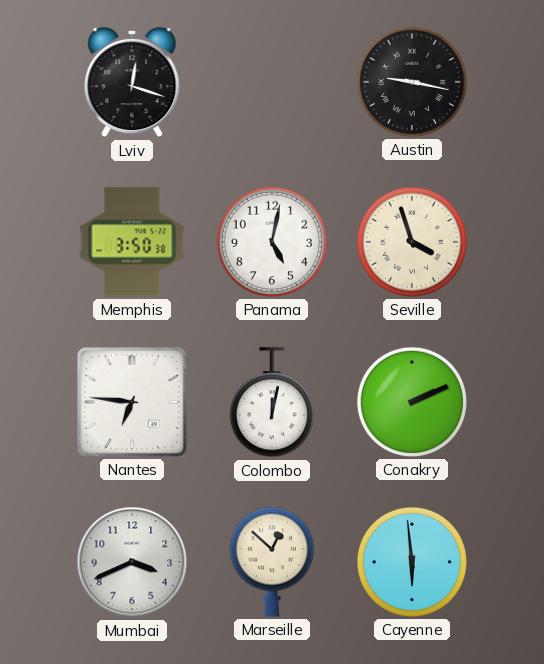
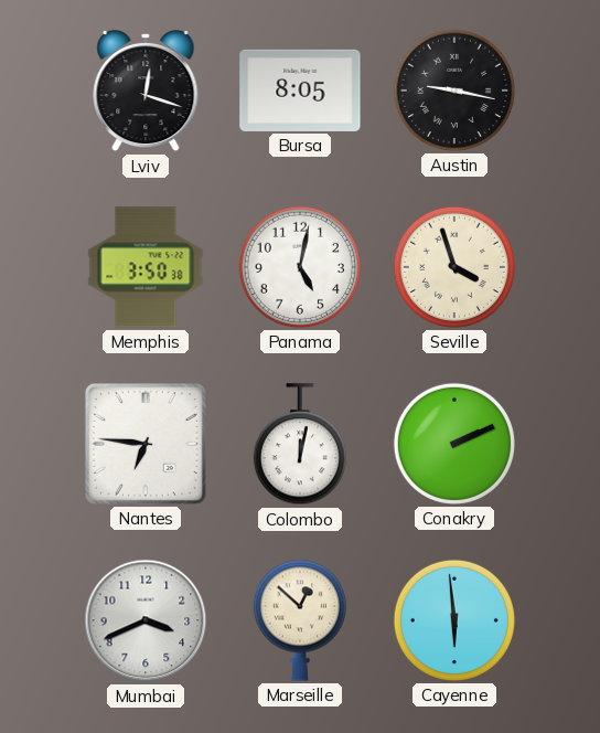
Bursa: none -> 8:05 (300, 91)
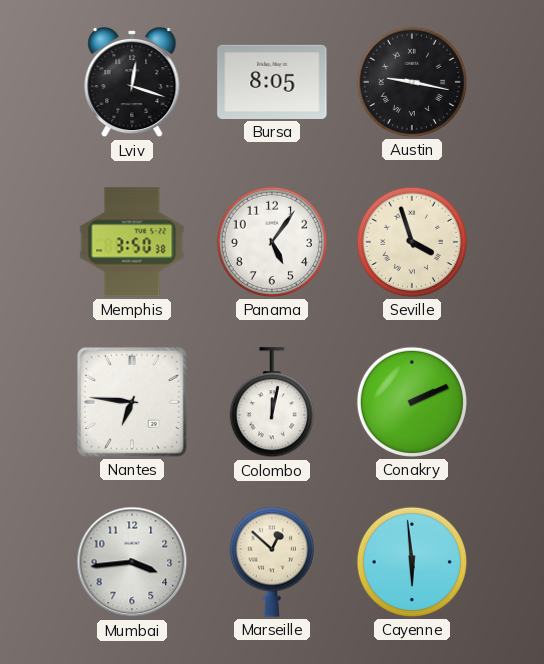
Panama: 5:02 -> 5:06 (272, 242)
Mumbai: 3:41 -> 3:44 (132, 562)
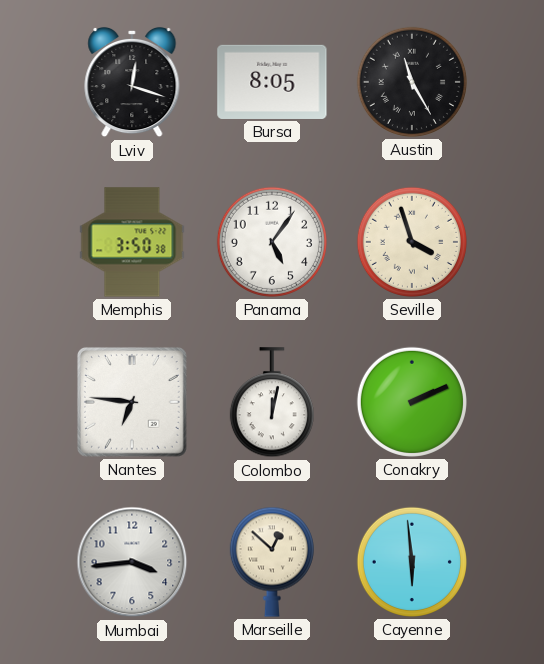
Austin: 9:17 -> 11:25 (412, 82)
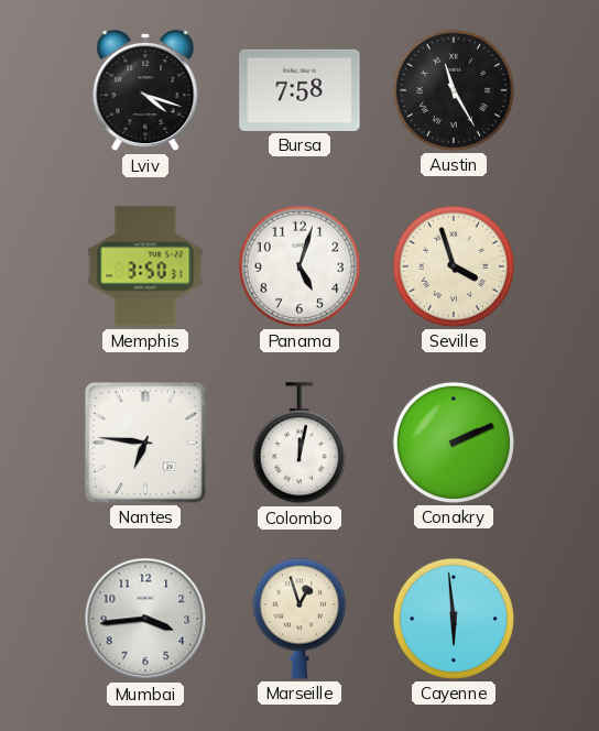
Lviv: 12:18 -> 4:18 (145, 90)
Bursa: 8:05 -> 7:58 (299, 90)
Memphis: 3:50:38 -> 3:50:31 (145, 266)
Panama: 5:06 -> 5:03 (299, 266)
Marseille: 12:52 -> 12:57 (299, 619)
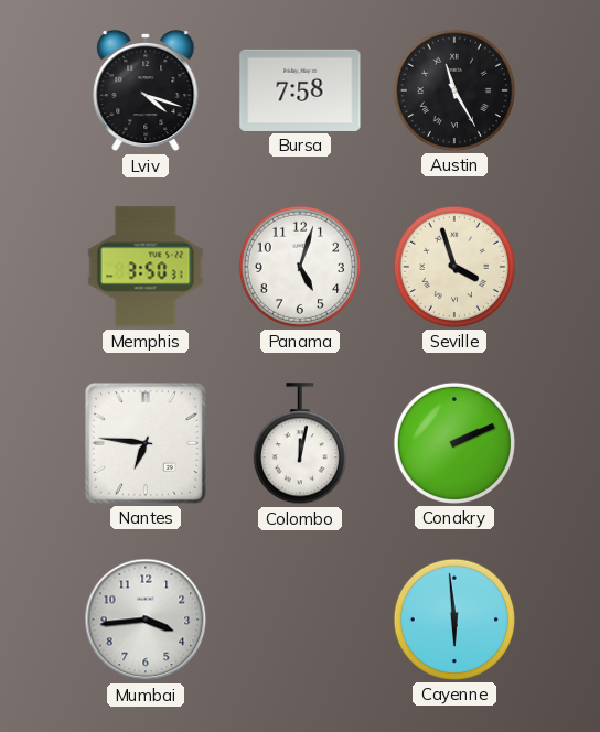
Marseille: 12:57 -> none (299, 619)
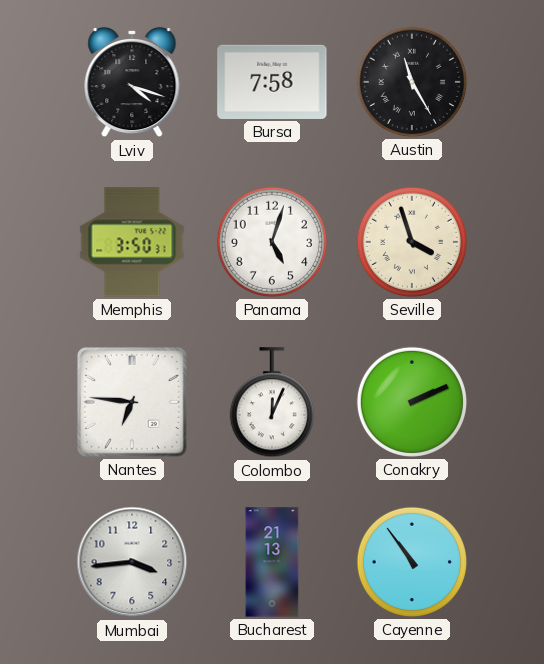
Colombo: 12:02 -> 12:04 (272, 403)
Bucharest: none -> 21:13 (272, 562)
Cayenne: 5:59 -> 10:54 (412, 562)
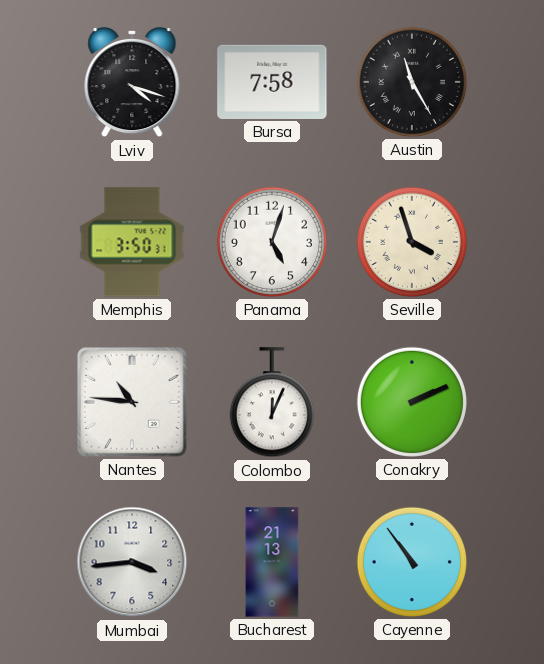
Nantes: 6:46 -> 10:46 (132, 402)
